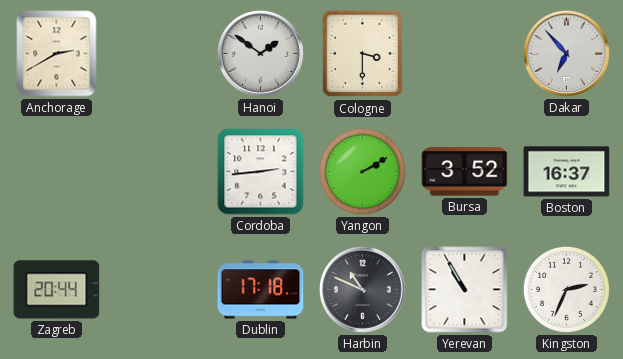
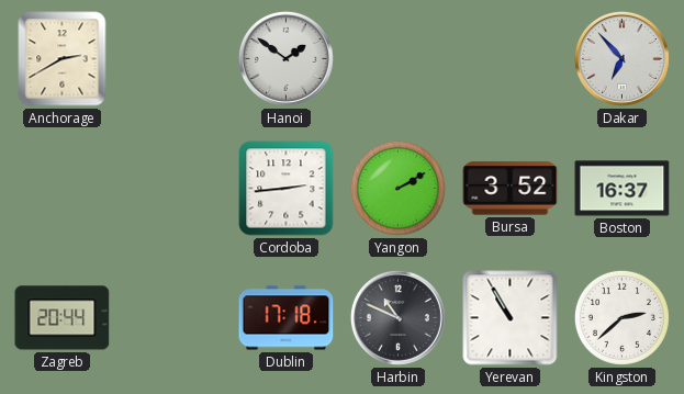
Cologne: 3:30 -> none (363, 54)
Kingston: 2:34 -> 2:38 (621, 317)
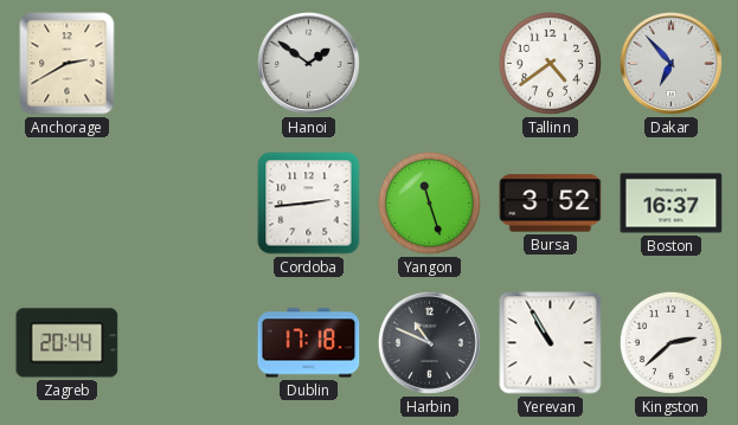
Tallinn: none -> 4:39 (550, 63)
Yangon: 2:10 -> 11:27 (429, 202)
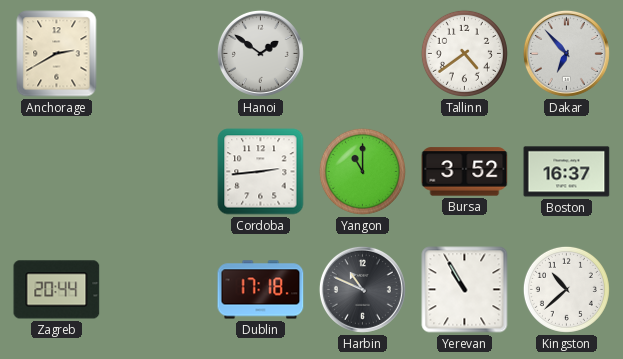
Yangon: 11:27 -> 11:00 (362, 171)
Kingston: 2:38 -> 10:38 (566, 289)
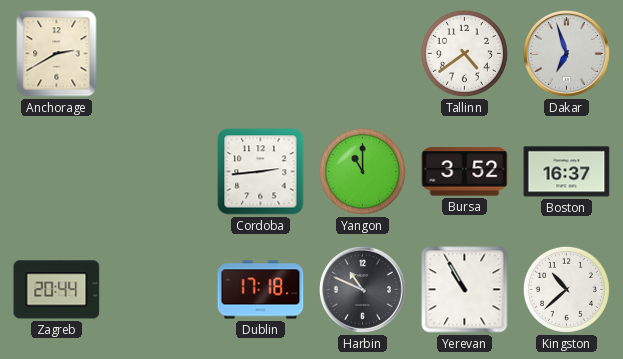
Hanoi: 1:51 -> none (260, 53)
Dakar: 6:53 -> 6:57 (566, 53)
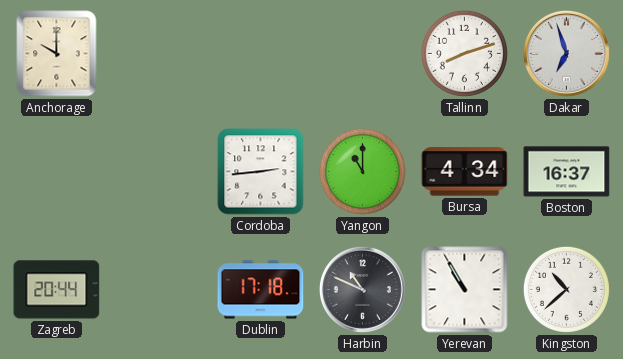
Anchorage: 2:40 -> 10:00 (57, 54)
Tallinn: 4:39 -> 8:12 (464, 53)
Bursa: 3:52 -> 4:34 (465, 172)
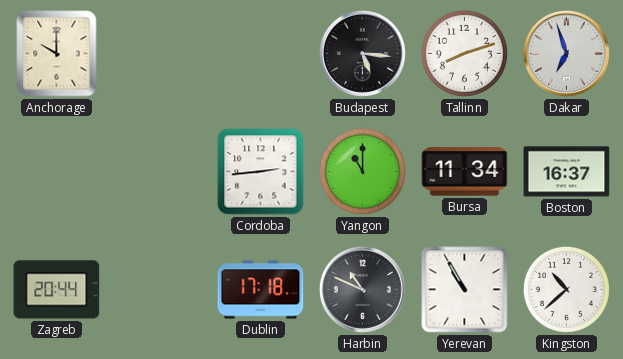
Budapest: none -> 5:16 (362, 53)
Bursa: 4:34 -> 11:34 (465, 172)
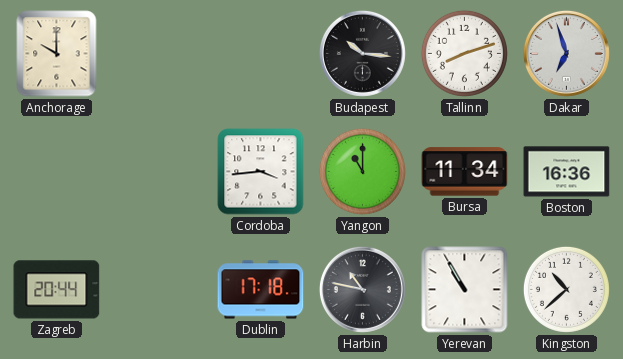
Budapest: 5:16 -> 10:16 (362, 53)
Cordoba: 2:44 -> 3:44 (261, 172)
Boston: 16:37 -> 16:36 (567, 172)
Harbin: 10:49 -> 10:47 (362, 289)
